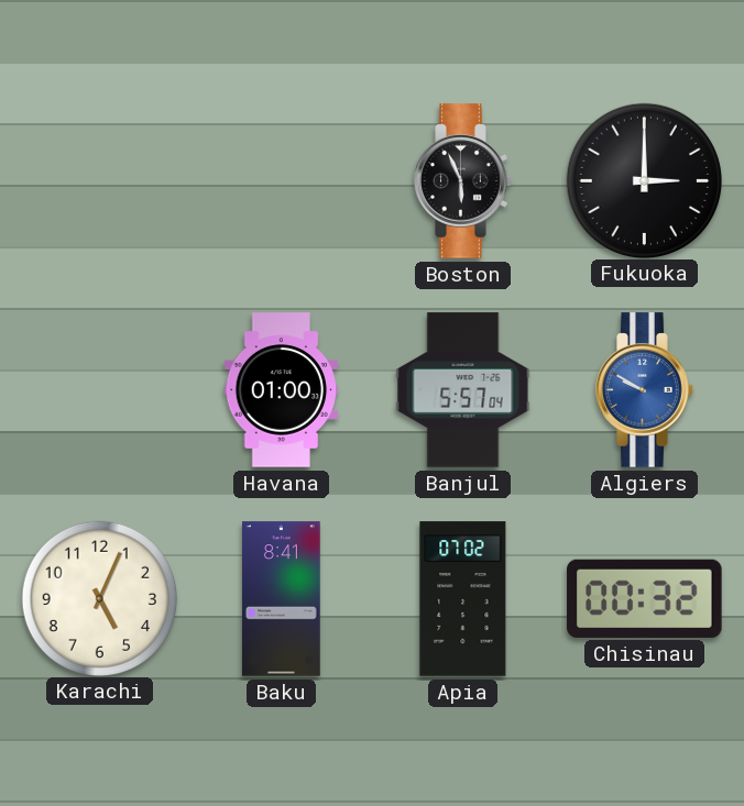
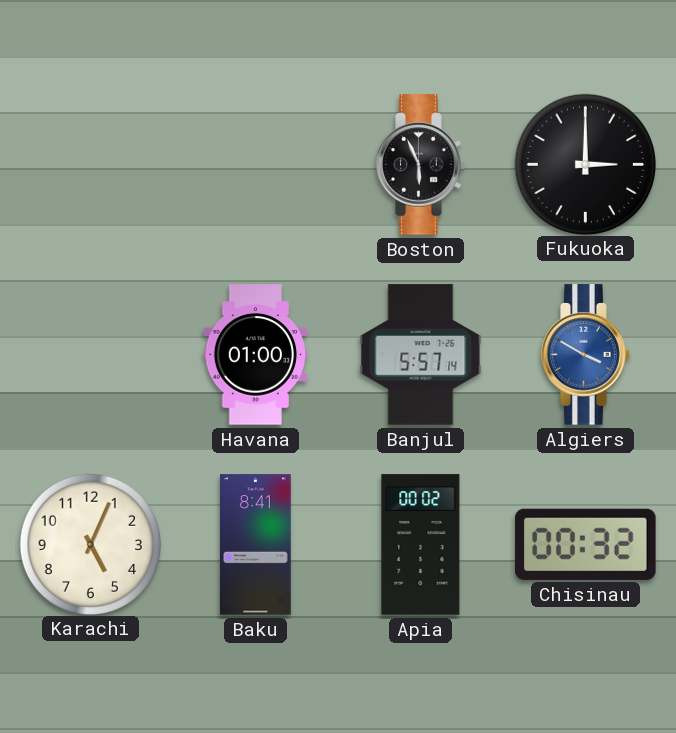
Banjul: 5:57:04 -> 5:57:14 (421, 355)
Algiers: 9:50 -> 3:50 (586, 355)
Apia: 07:02 -> 00:02 (421, 545)
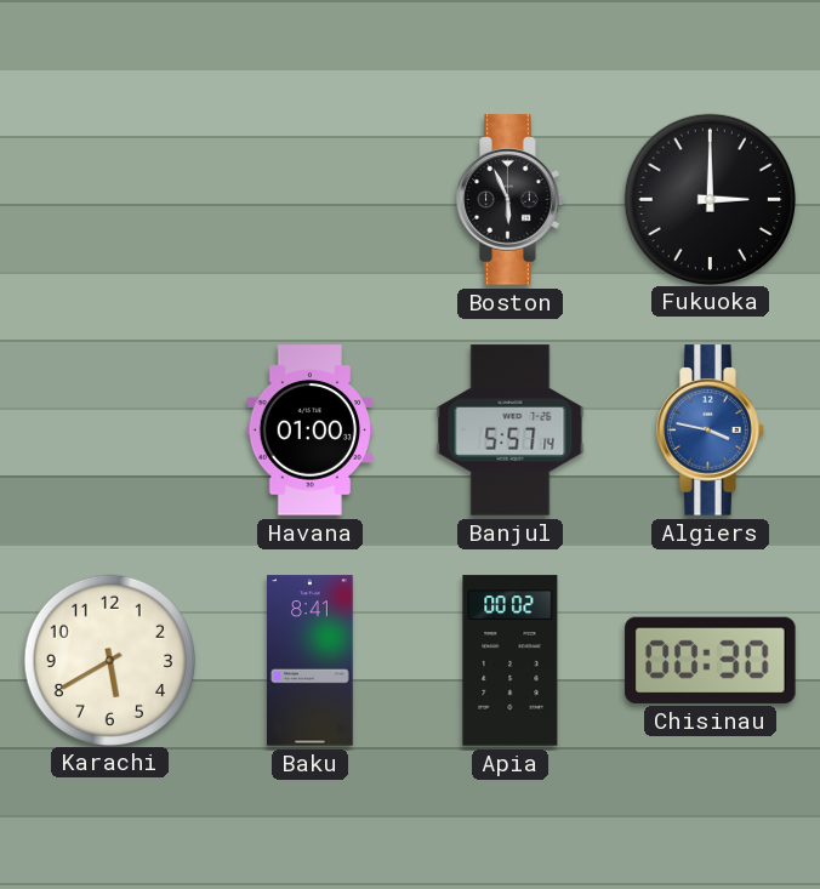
Algiers: 3:50 -> 3:47 (711, 431)
Karachi: 5:04 -> 5:40 (109, 660)
Chisinau: 00:32 -> 00:30 (711, 660)
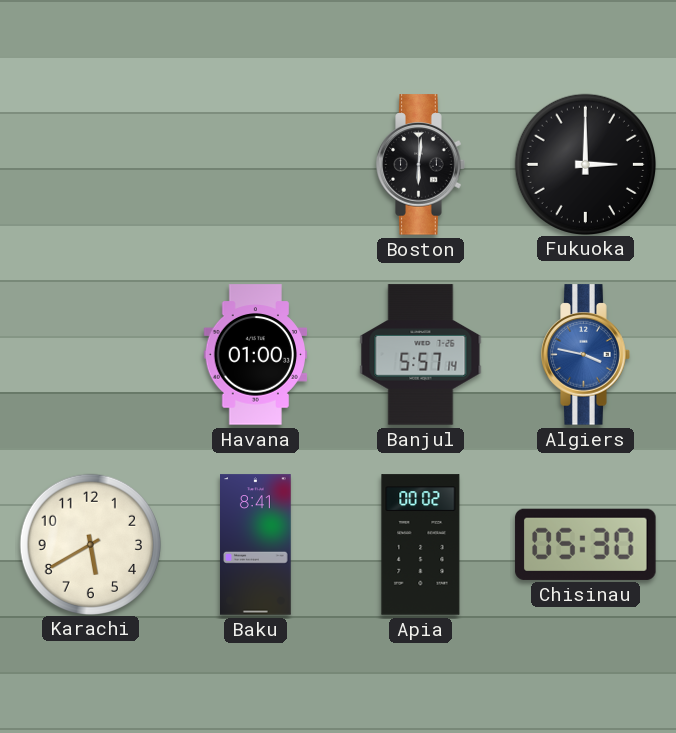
Boston: 5:56 -> 6:01 (421, 165)
Chisinau: 00:30 -> 05:30 (586, 544)
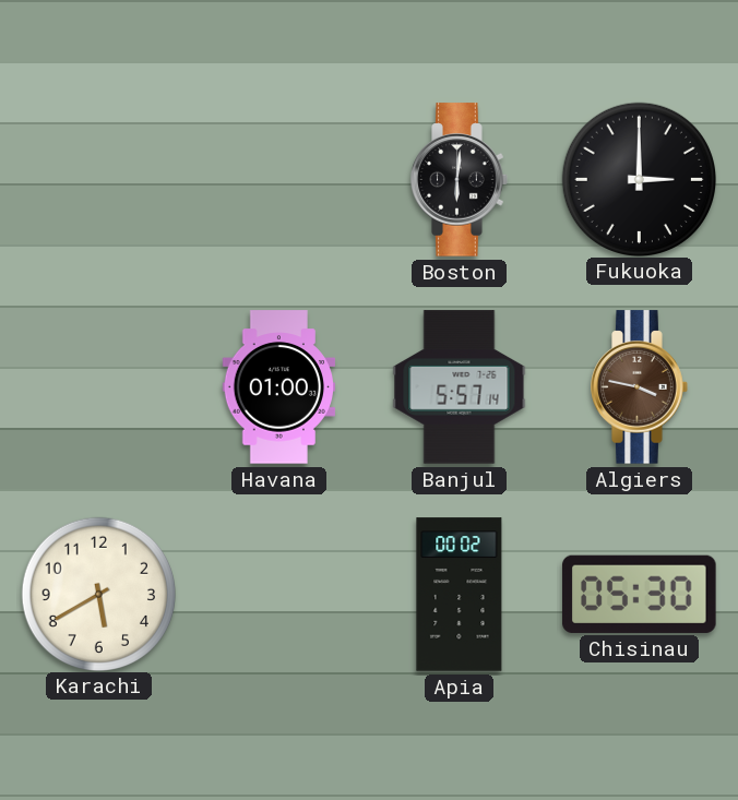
Algiers dial: blue -> brown (640, 387)
Baku: 8:41 -> none (256, 545)
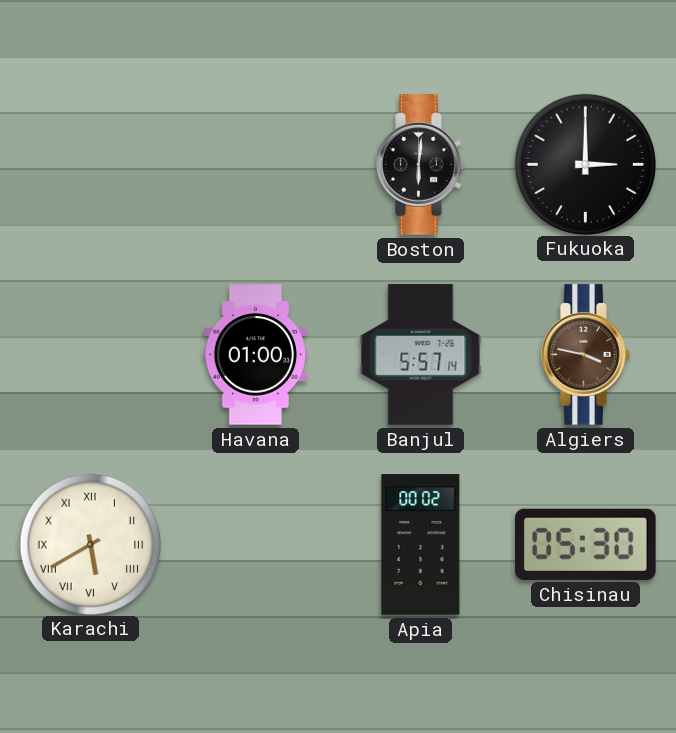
Karachi numerals: Arabic -> Roman (90, 544)
